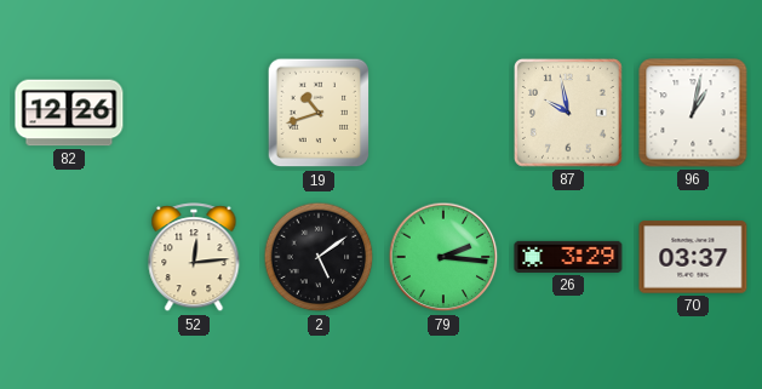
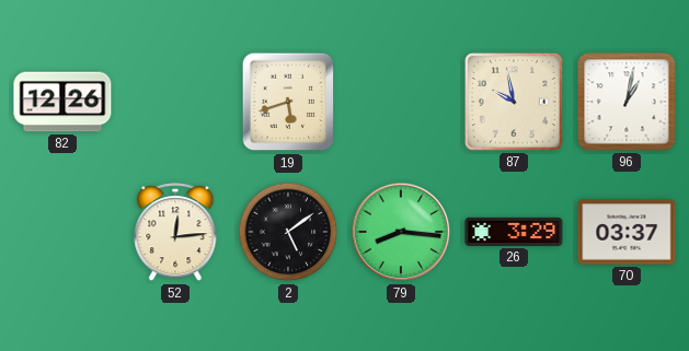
19: 10:42 -> 5:42 (288, 102)
79: 2:16 -> 8:16 (401, 232)
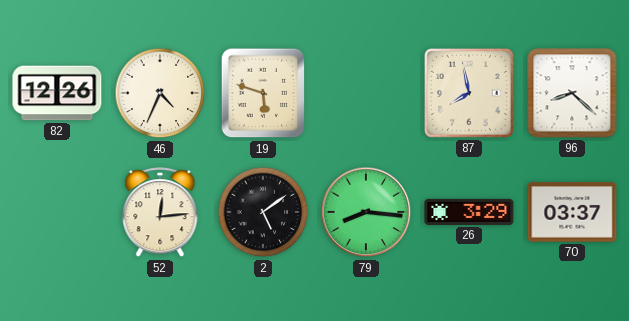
46: none -> 4:34 (160, 93)
19: 5:42 -> 5:48 (263, 93)
87: 9:58 -> 7:58 (469, 93)
96: 1:02 -> 8:22 (572, 93)
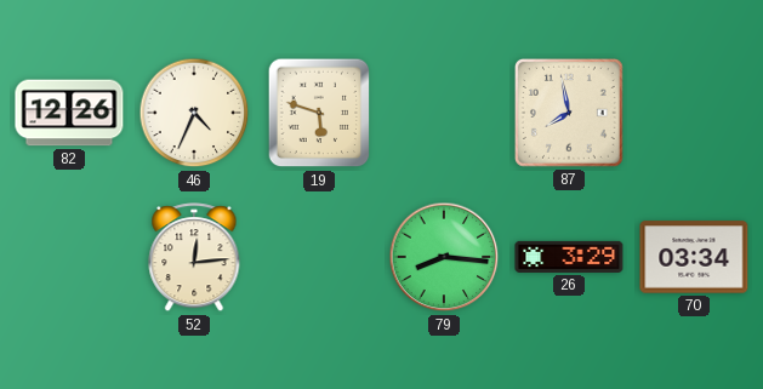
96: 8:22 -> none (572, 93)
2: 5:09 -> none (263, 212)
70: 03:37 -> 03:34 (694, 257)
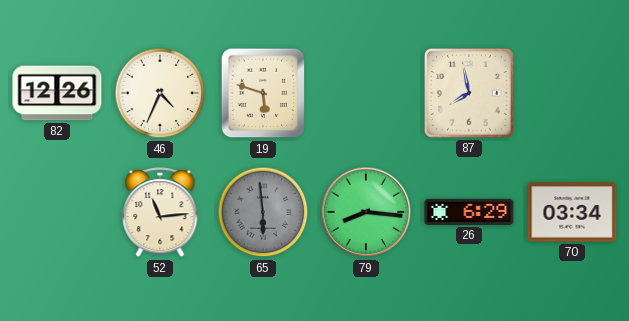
52: 12:14 -> 11:14 (160, 213)
65: none -> 5:59 (263, 212)
26: 3:29 -> 6:29 (469, 212)
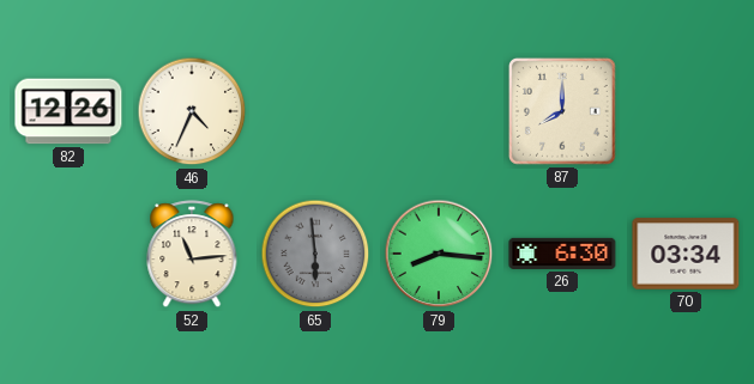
19: 5:48 -> none (263, 93)
87: 7:58 -> 8:00 (562, 111)
26: 6:29 -> 6:30 (562, 254)
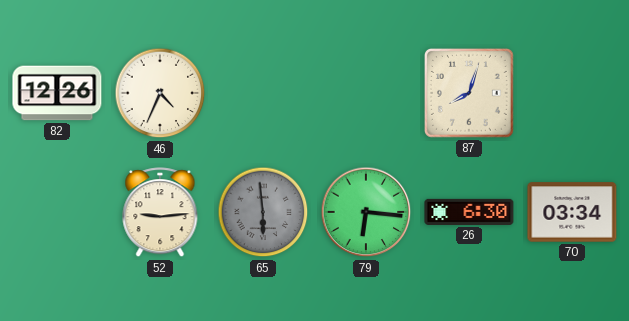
87: 8:00 -> 8:03 (469, 93)
52: 11:14 -> 9:14 (160, 213)
79: 8:16 -> 6:16 (366, 212)
